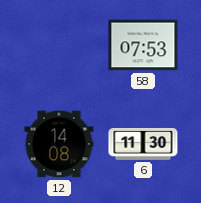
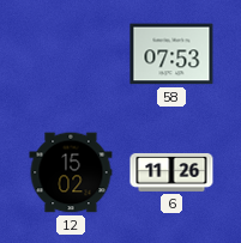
12: 14:08 -> 15:02 (71, 172)
6: 11:30 -> 11:26 (171, 172)
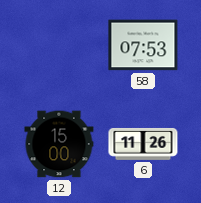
12: 15:02 -> 15:00 (59, 144)
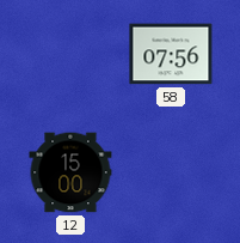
58: 07:53 -> 07:56 (171, 54)
6: 11:26 -> none (143, 144)
